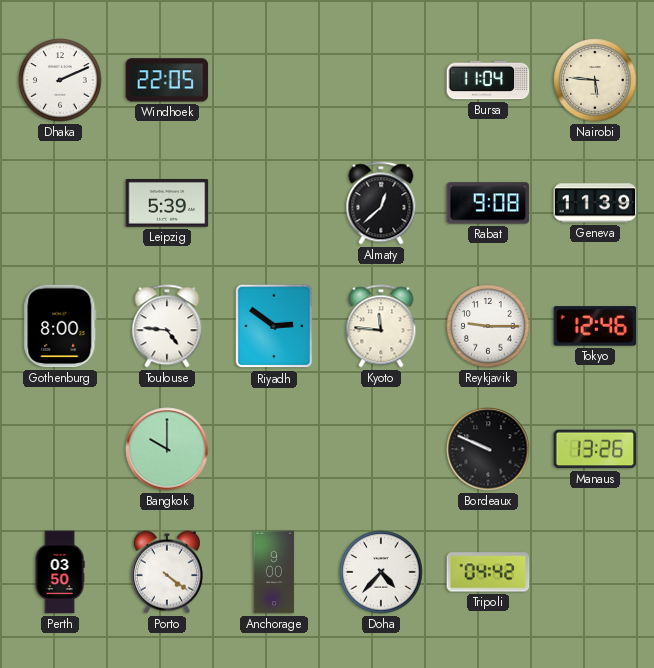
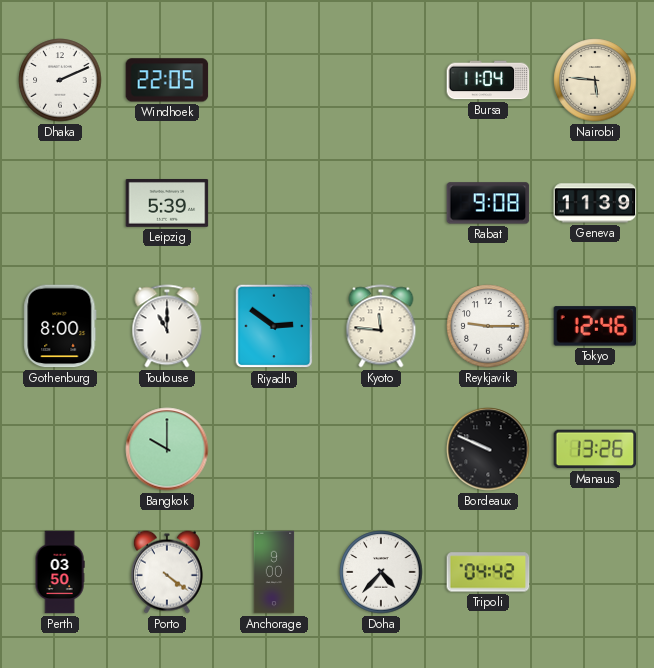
Almaty: 12:38 -> none (381, 203)
Toulouse: 4:46 -> 11:00 (167, 326)
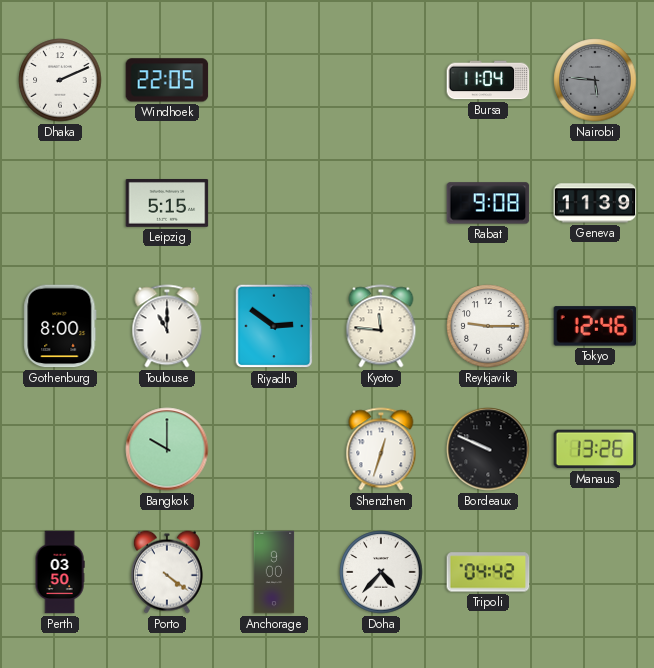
Nairobi dial: cream -> grey (595, 80)
Leipzig: 5:39 -> 5:15 (167, 204)
Shenzhen: none -> 12:33 (381, 449)
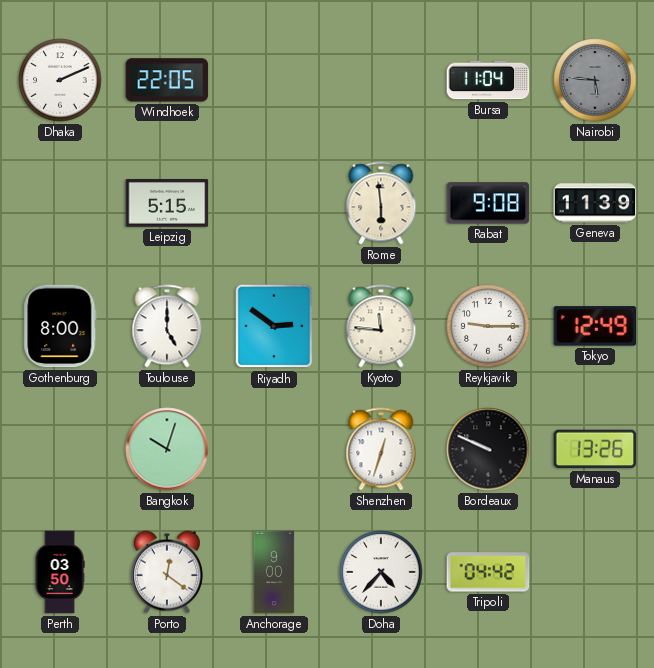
Rome: none -> 5:59 (381, 203)
Toulouse: 11:00 -> 5:00 (167, 326)
Tokyo: 12:46 -> 12:49 (595, 326)
Bangkok: 10:00 -> 10:03 (167, 449)
Porto: 4:21 -> 12:21 (167, 572)
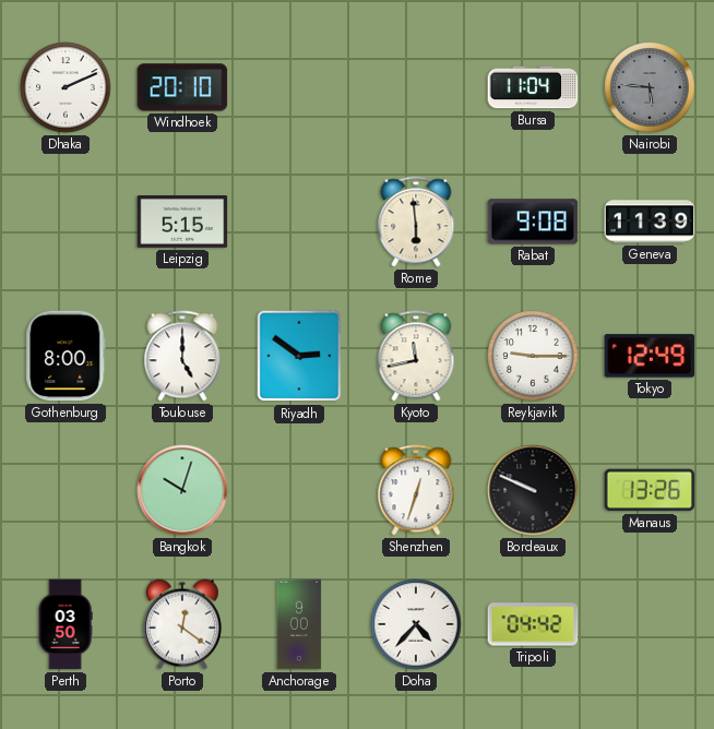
Windhoek: 22:05 -> 20:10 (182, 87)
Kyoto: 11:46 -> 11:43 (416, 356)
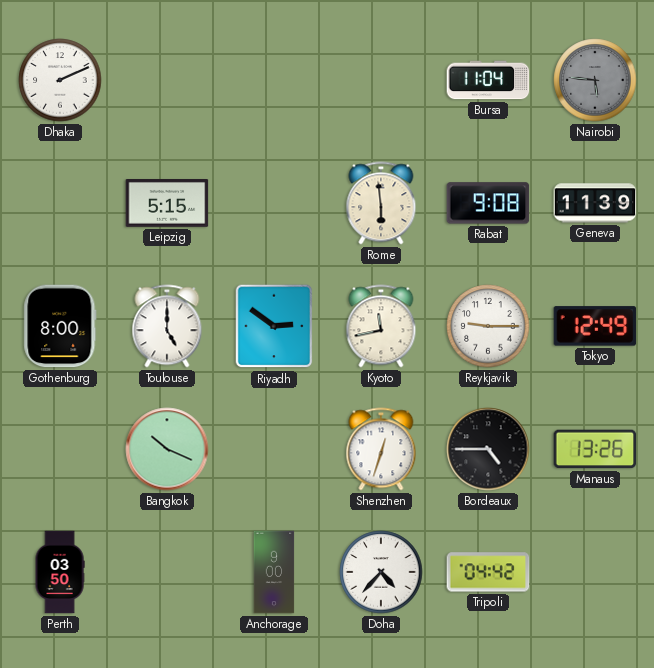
Windhoek: 20:10 -> none (182, 87)
Bangkok: 10:03 -> 10:19 (167, 449)
Bordeaux: 9:49 -> 4:45 (488, 449)
Porto: 12:21 -> none (182, 624)
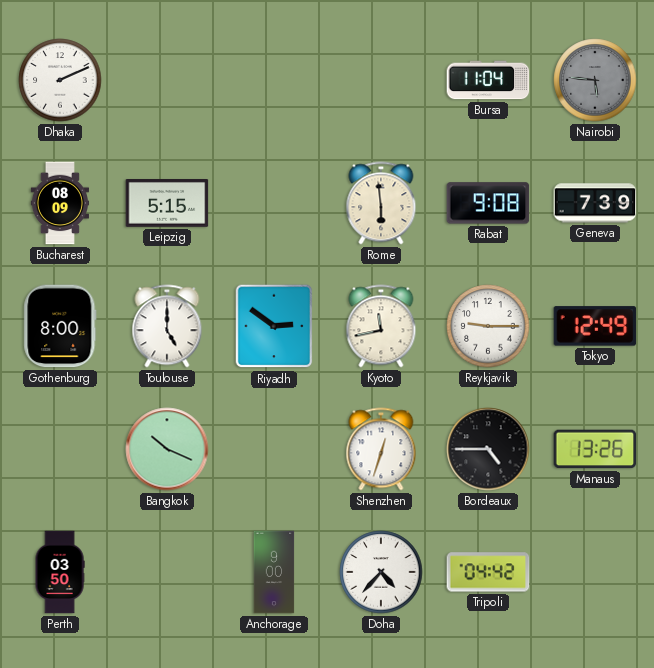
Bucharest: none -> 08:09 (59, 203)
Geneva: 11:39 -> 7:39 (595, 203)
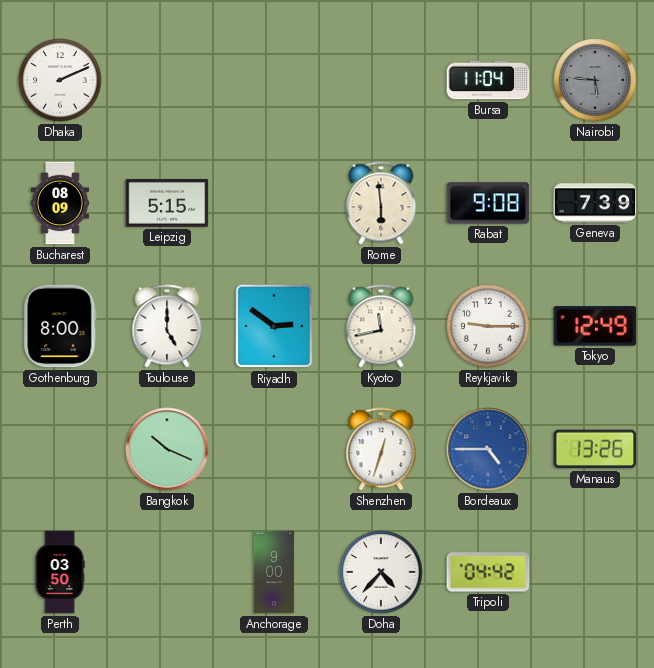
Bordeaux dial: black -> blue (488, 449)
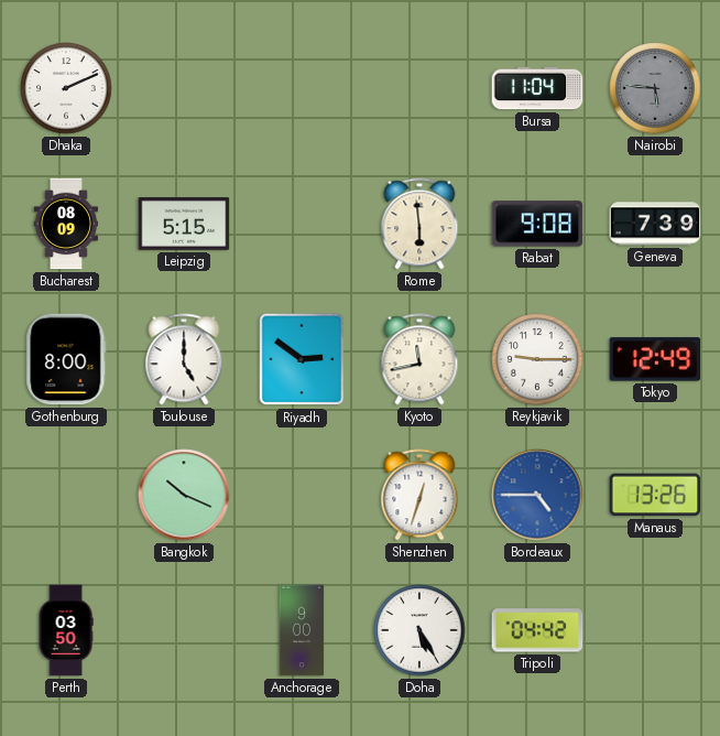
Doha: 4:37 -> 5:25 (419, 630)
